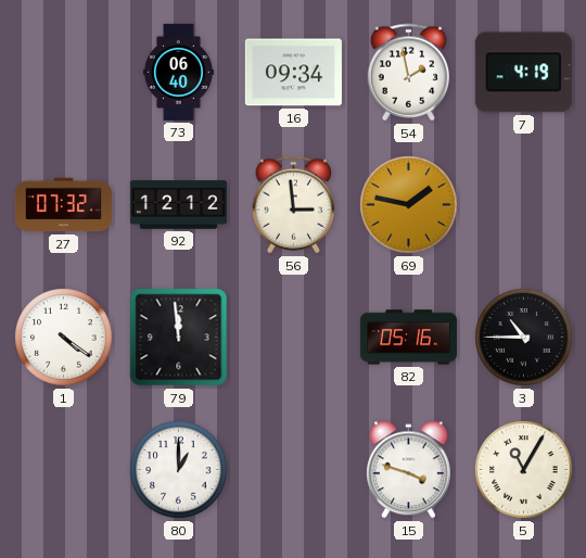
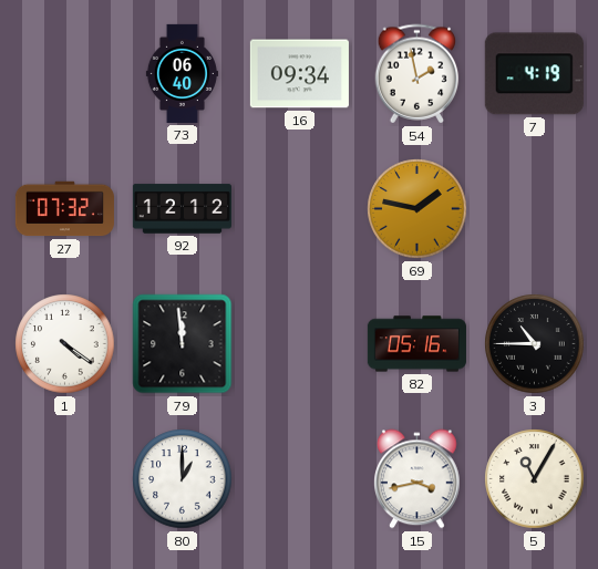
56: 2:59 -> none (294, 205)
15: 3:48 -> 3:43 (417, 479)
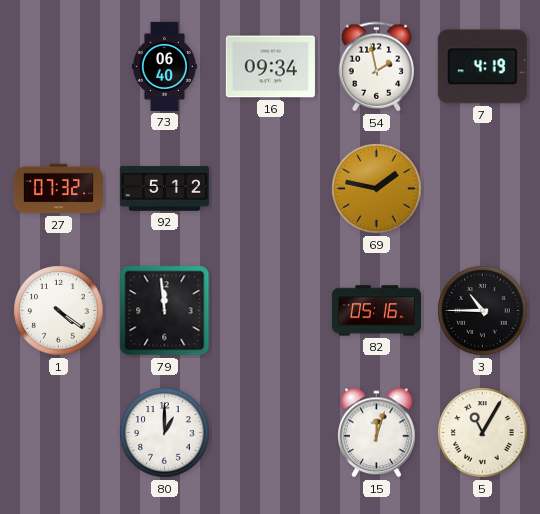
92: 12:12 -> 5:12 (164, 189)
15: 3:43 -> 12:03 (377, 433)
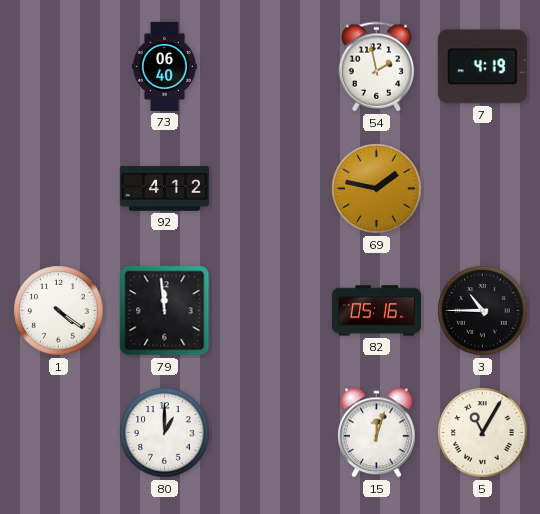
16: 09:34 -> none (270, 67)
27: 07:32 -> none (58, 189)
92: 5:12 -> 4:12 (164, 189)
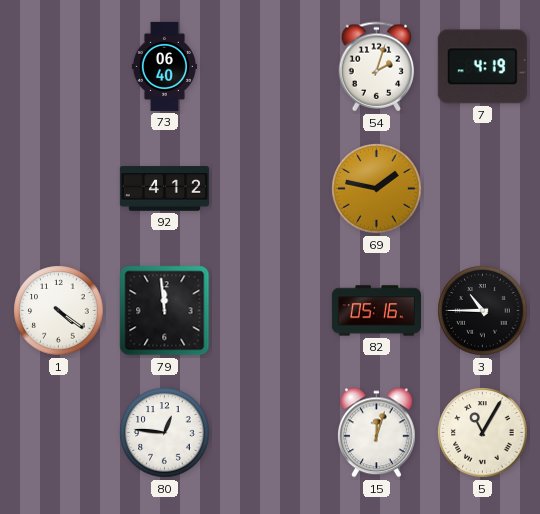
54: 1:58 -> 2:03 (377, 67)
80: 1:00 -> 12:46 (165, 433)
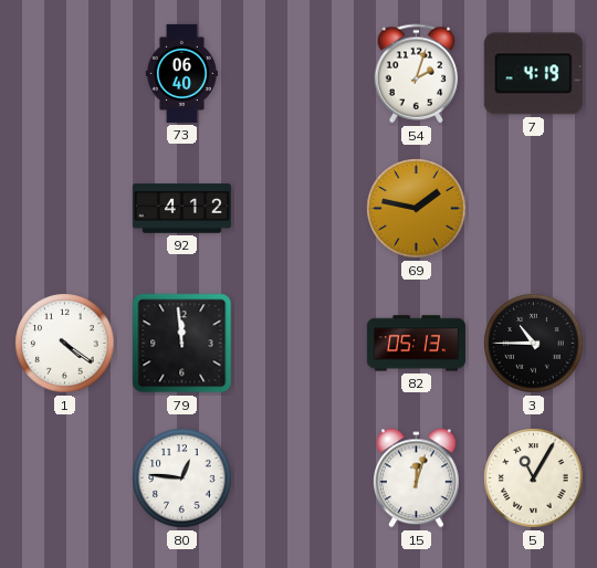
82: 05:16 -> 05:13 (416, 344)
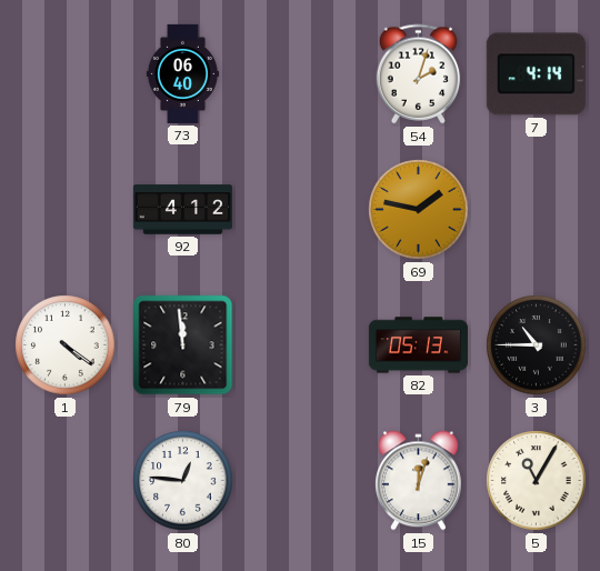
7: 4:19 -> 4:14 (536, 74)
